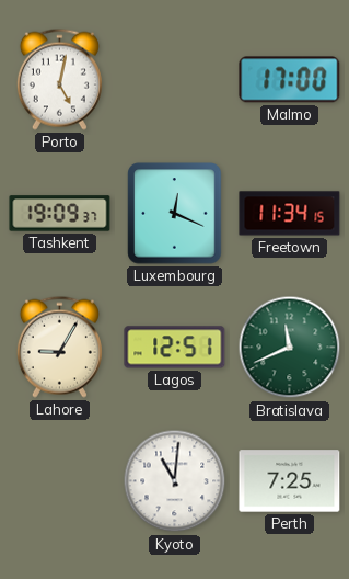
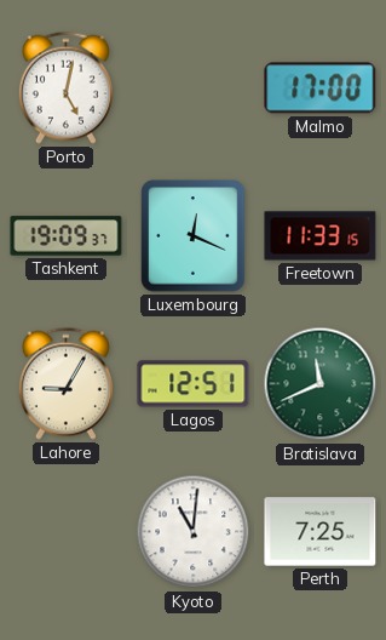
Freetown: 11:34 -> 11:33 (321, 236)
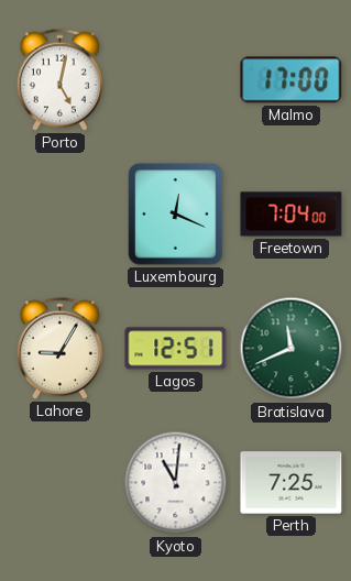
Tashkent: 19:09 -> none (67, 236)
Freetown: 11:33 -> 7:04 (292, 215)
